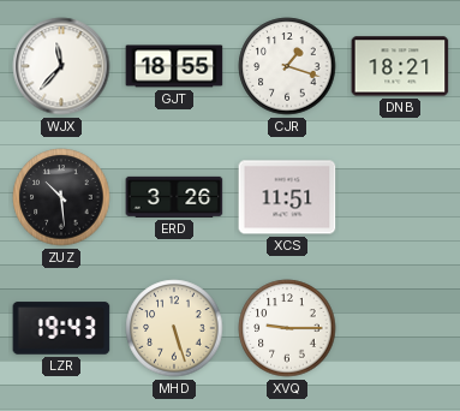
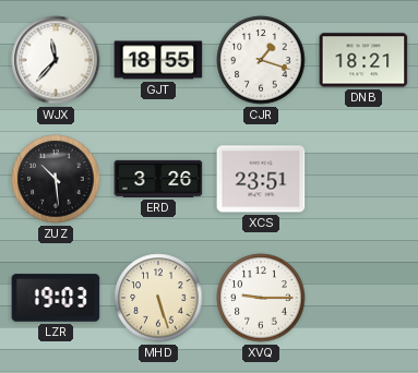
XCS: 11:51 -> 23:51 (261, 179)
LZR: 19:43 -> 19:03 (56, 298)
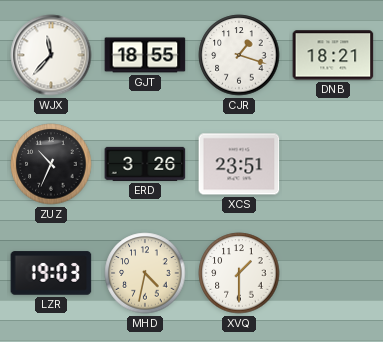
ZUZ: 10:29 -> 10:34 (51, 164)
MHD: 5:27 -> 4:32 (145, 273)
XVQ: 9:15 -> 1:30 (239, 273)
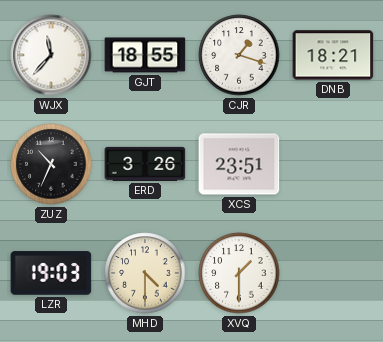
MHD: 4:32 -> 4:30 (145, 273)
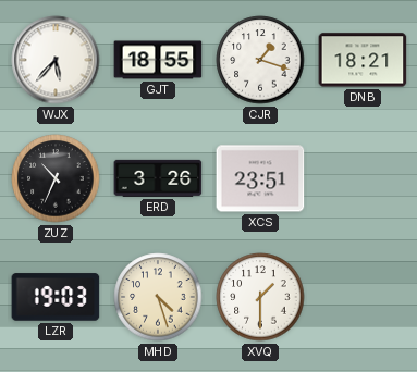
WJX: 11:37 -> 5:37 (56, 60)
MHD: 4:30 -> 4:27 (158, 297)
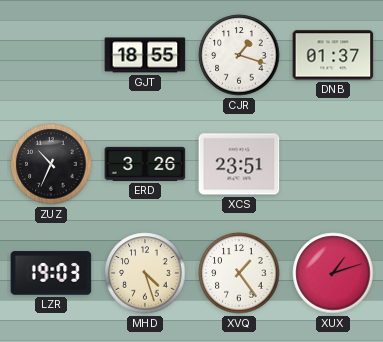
WJX: 5:37 -> none (56, 60)
DNB: 18:21 -> 01:37 (333, 55)
XVQ: 1:30 -> 1:24 (239, 273)
XUX: none -> 1:12 (333, 273)
